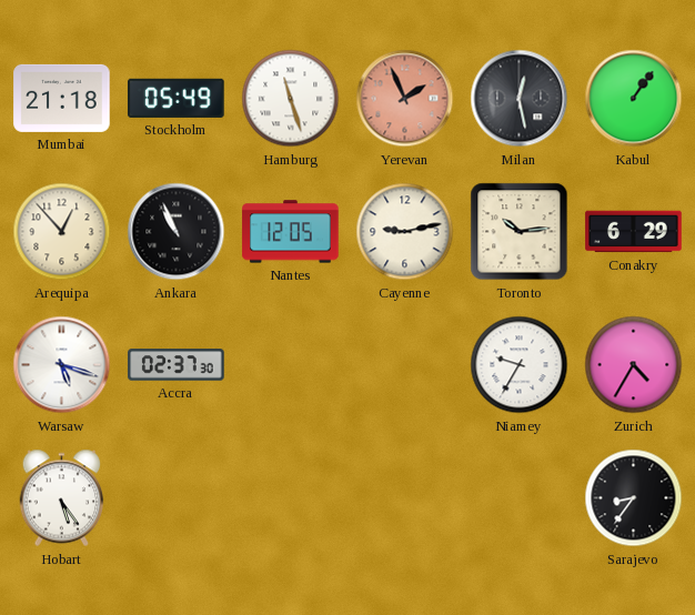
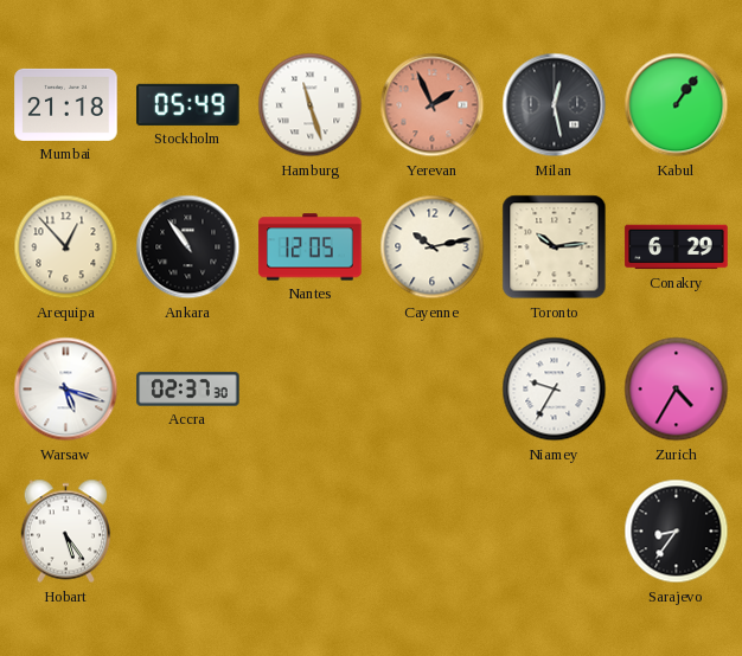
Ankara: 10:56 -> 10:54 (188, 247)
Cayenne: 9:13 -> 10:13 (433, 247)
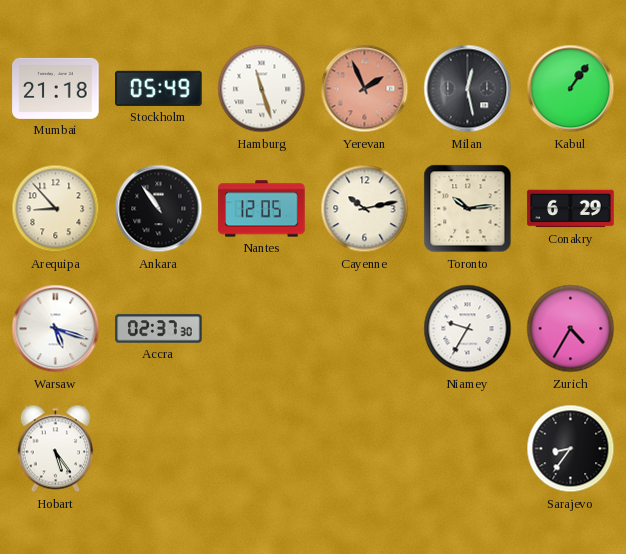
Arequipa: 12:53 -> 8:53 (56, 209)
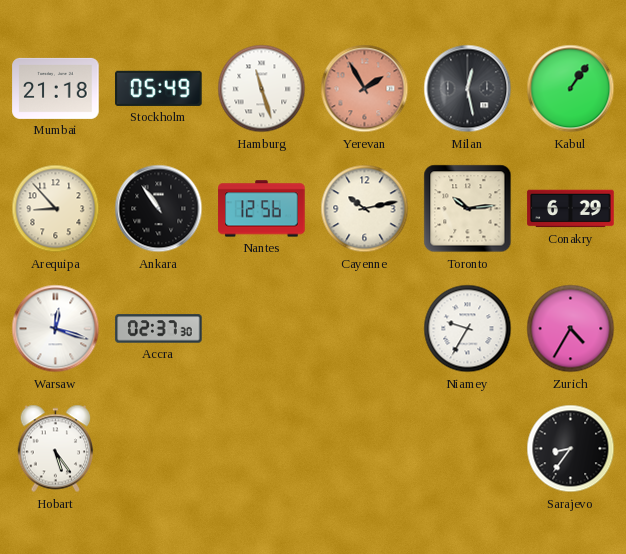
Yerevan: 1:56 -> 1:55 (365, 89)
Nantes: 12:05 -> 12:56 (262, 209)
Warsaw: 5:18 -> 12:18 (56, 329)
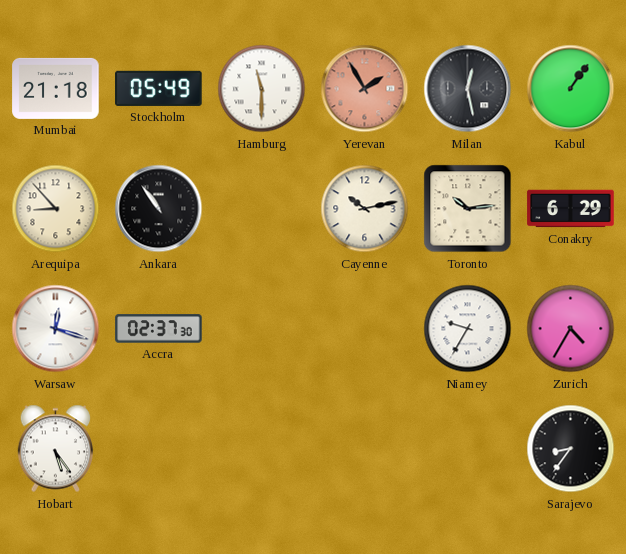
Hamburg: 11:27 -> 11:30 (262, 89)
Nantes: 12:56 -> none (262, 209)
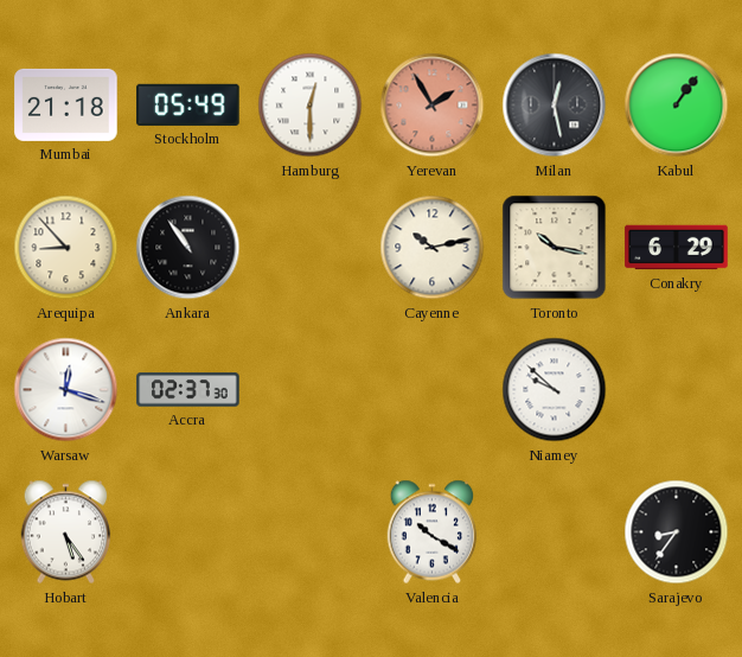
Hamburg: 11:30 -> 12:30 (311, 106)
Toronto: 10:14 -> 10:17 (555, 248)
Niamey: 9:35 -> 9:52 (555, 390)
Zurich: 4:35 -> none (571, 329)
Valencia: none -> 10:20 (433, 532)
